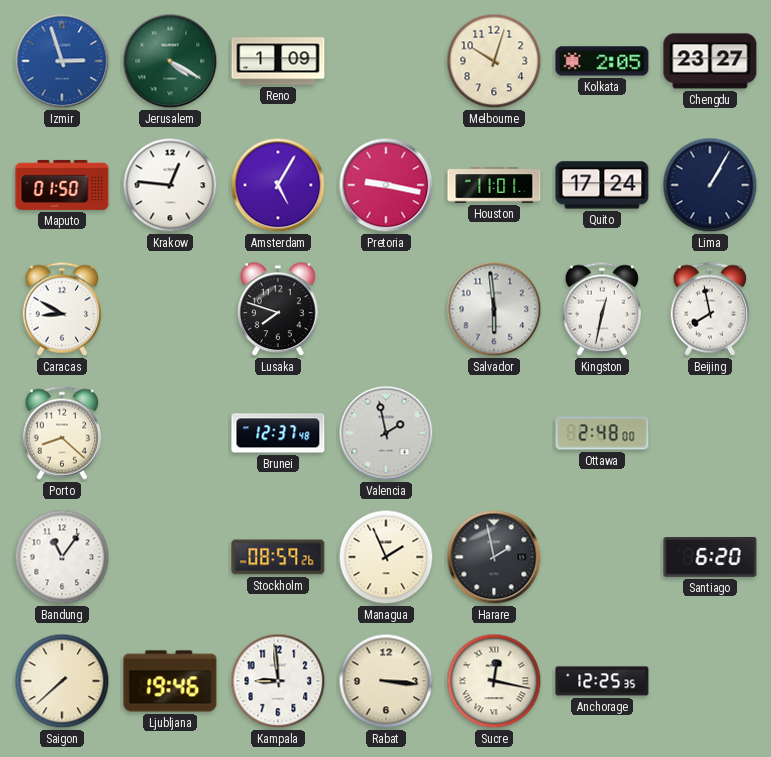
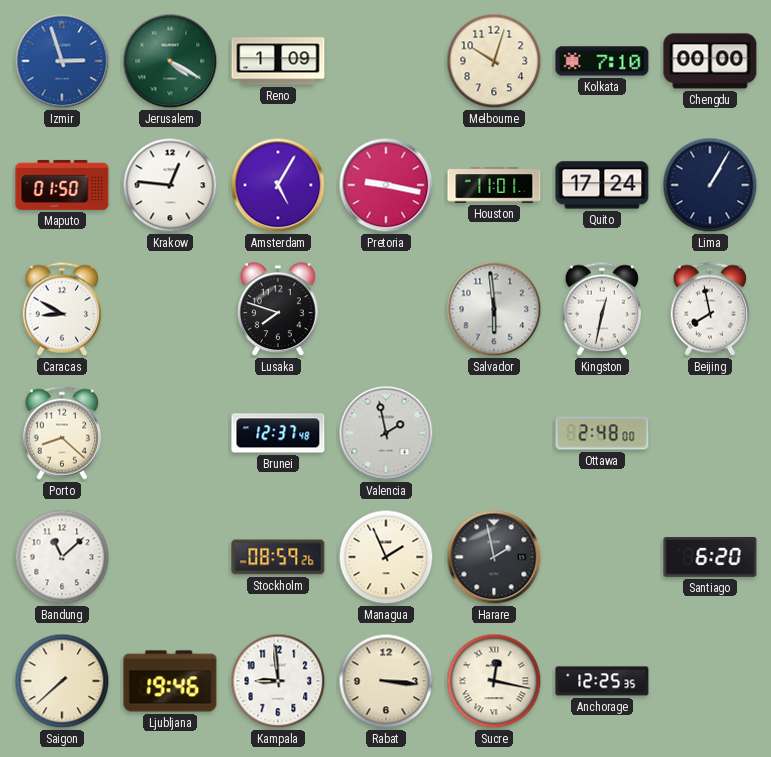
Kolkata: 2:05 -> 7:10 (602, 61)
Chengdu: 23:27 -> 00:00 (710, 61)
Bandung: 11:06 -> 11:08 (62, 557)
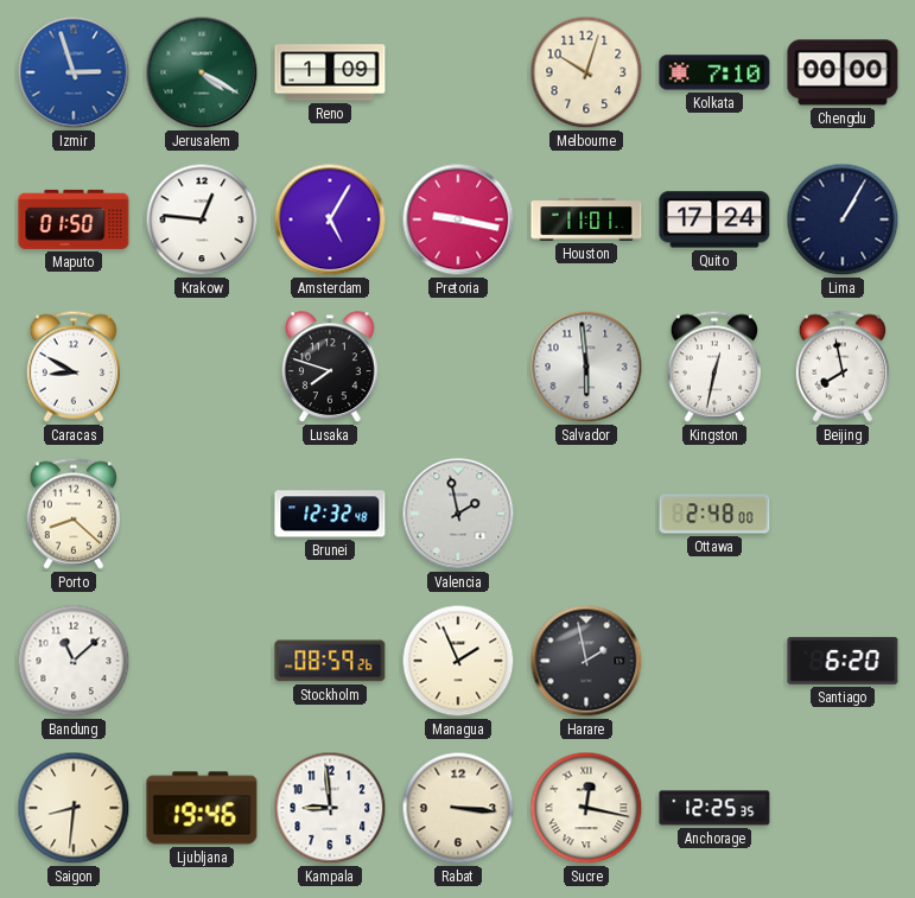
Brunei: 12:37 -> 12:32 (330, 514)
Saigon: 7:38 -> 8:31 (74, 808)
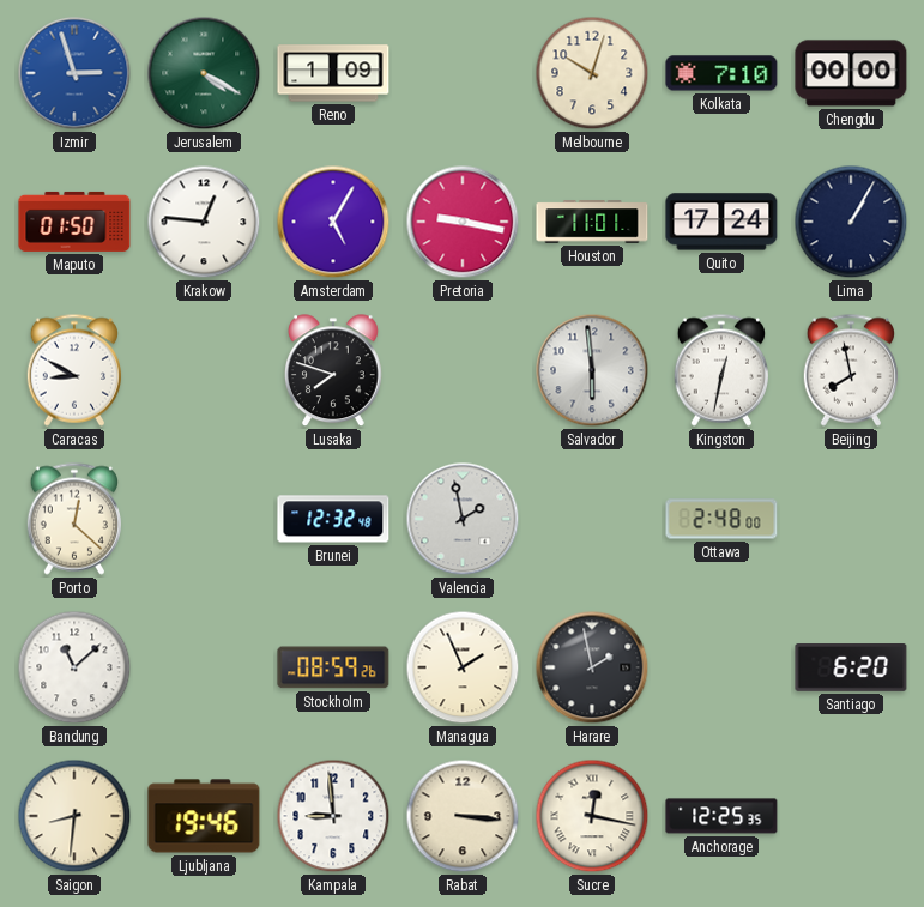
Porto: 8:22 -> 12:22 (73, 519)
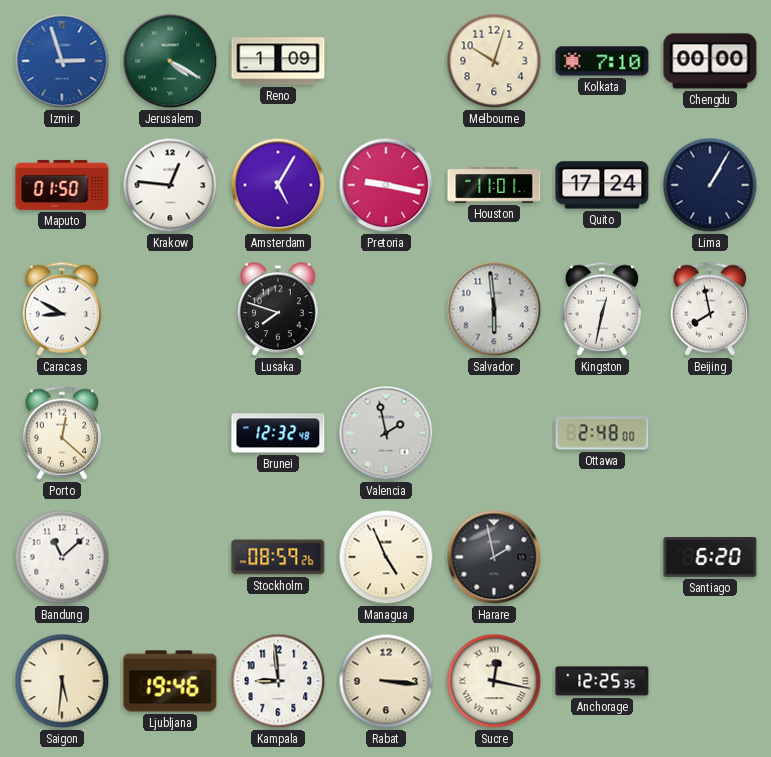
Managua: 1:56 -> 4:56 (386, 557)
Saigon: 8:31 -> 5:31 (62, 681)
